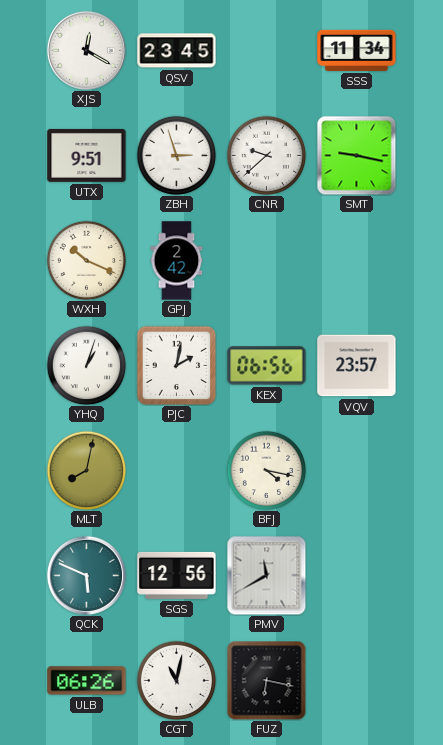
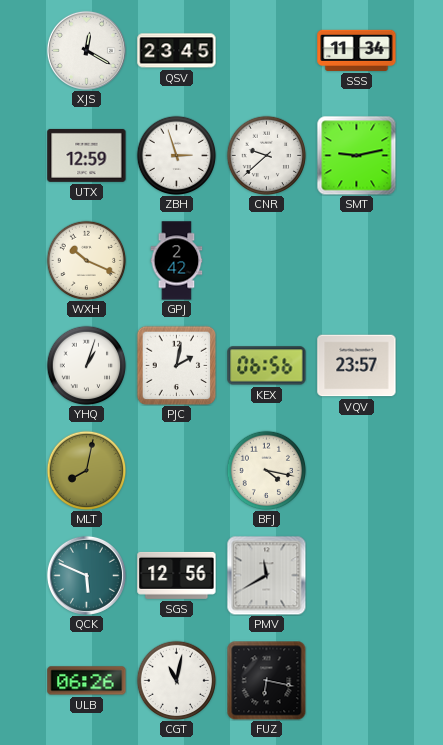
UTX: 9:51 -> 12:59 (87, 155)
SMT: 9:17 -> 9:13 (356, 155)
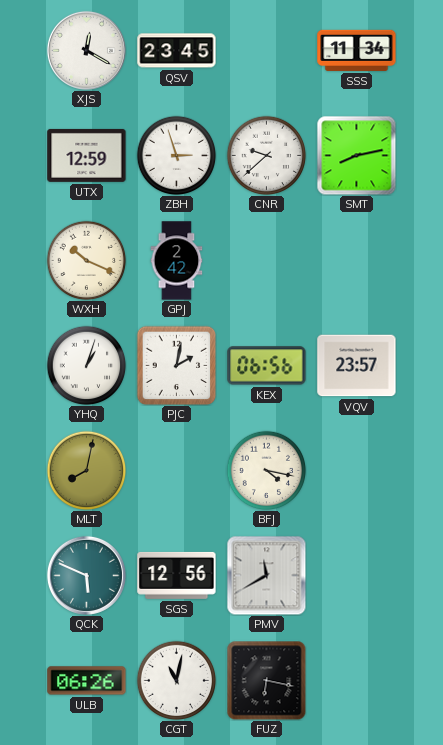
SMT: 9:13 -> 8:13 (356, 155)
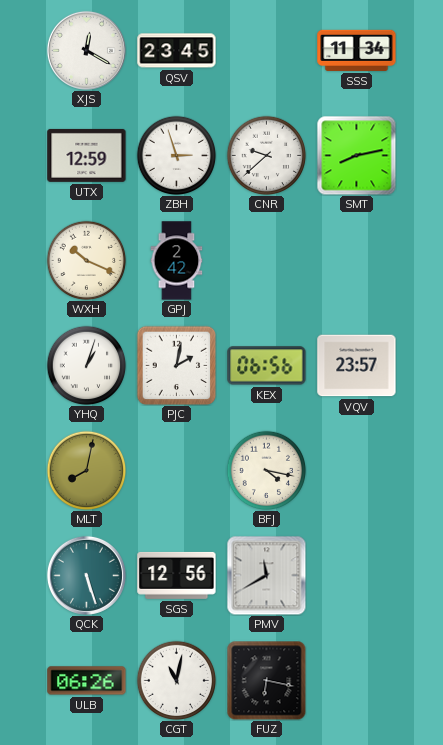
QCK: 5:49 -> 5:27 (86, 575)
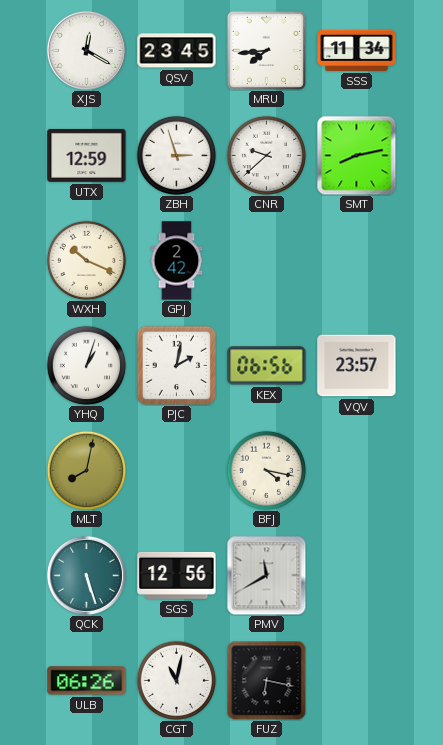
MRU: none -> 7:44 (266, 50)
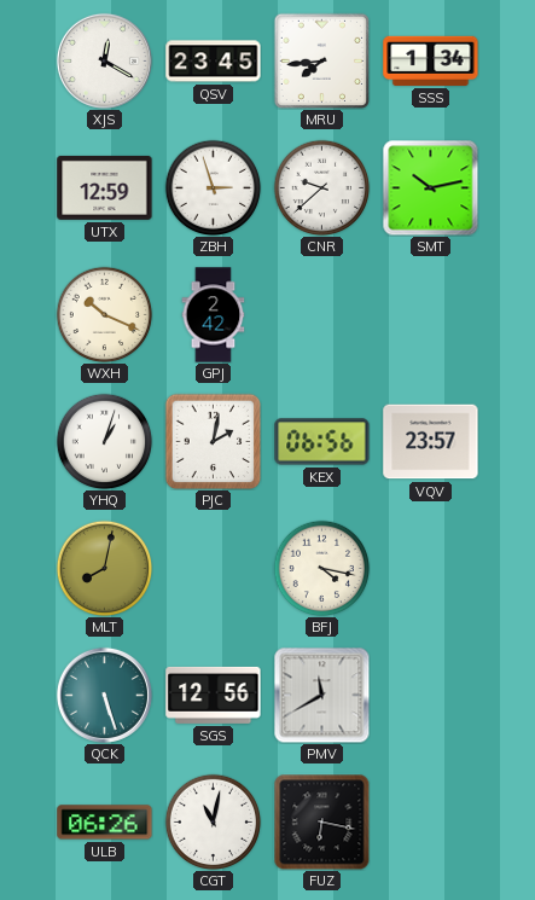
SSS: 11:34 -> 1:34 (431, 60)
SMT: 8:13 -> 10:13 (430, 187)
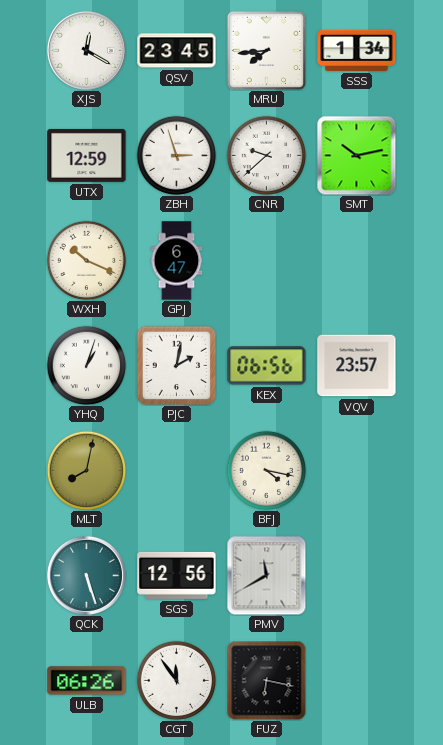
GPJ: 2:42 -> 6:47 (177, 261)
CGT: 11:02 -> 11:54 (176, 680)
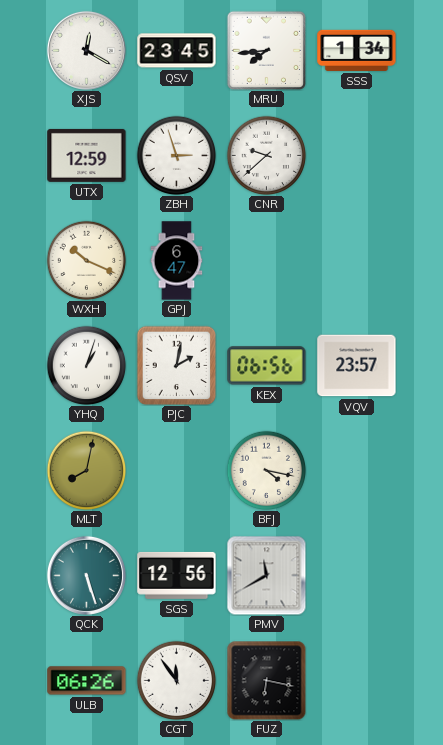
SMT: 10:13 -> none (356, 155)
